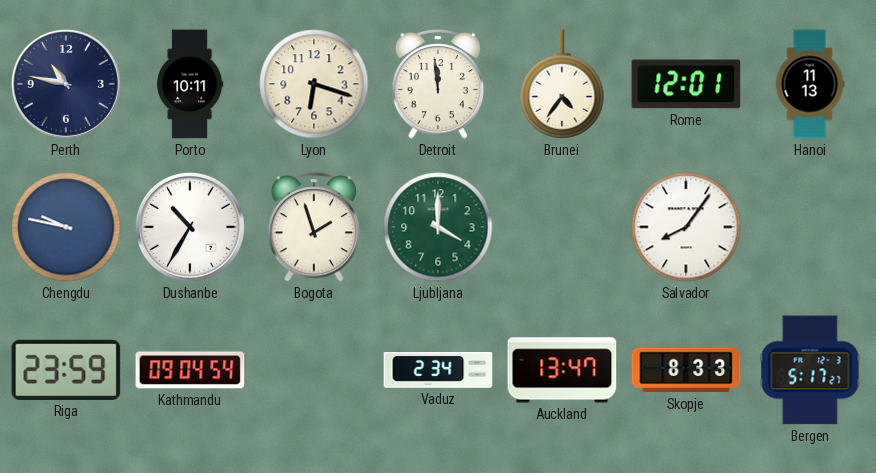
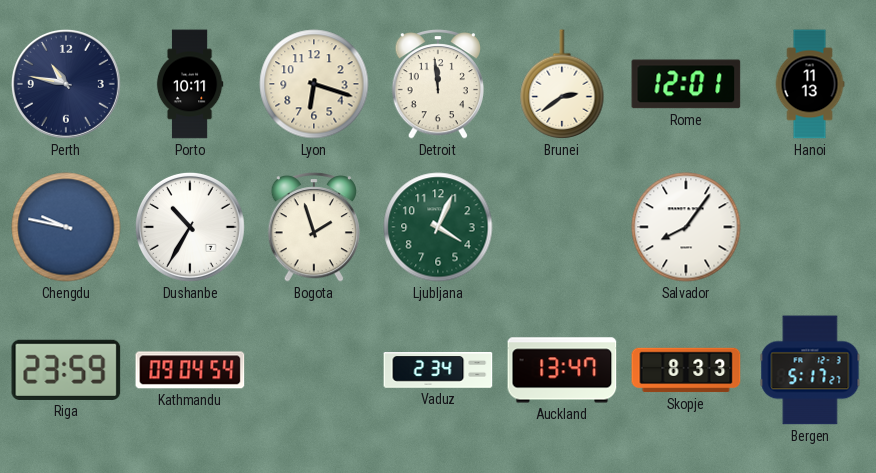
Brunei: 4:36 -> 2:39 (562, 84)
Ljubljana: 4:00 -> 4:04 (438, 227)
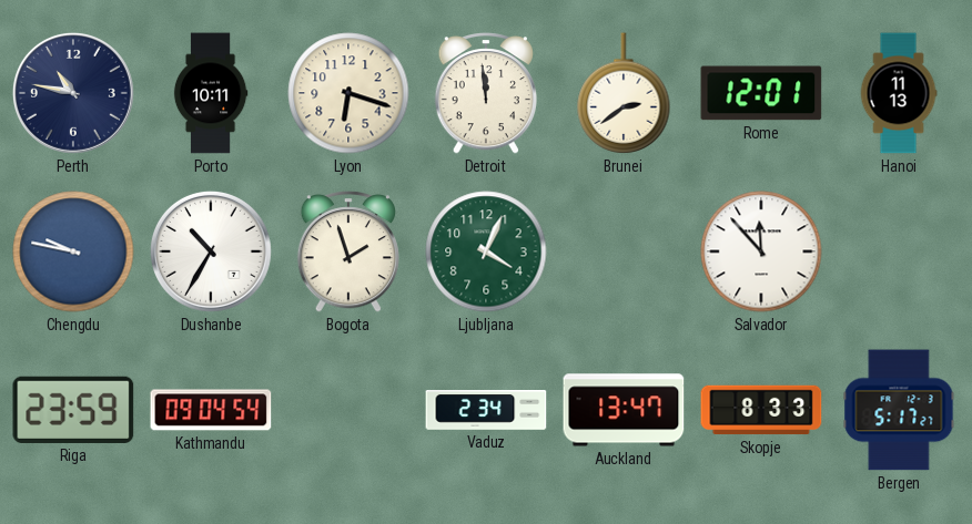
Salvador: 8:06 -> 11:53 (761, 251)
